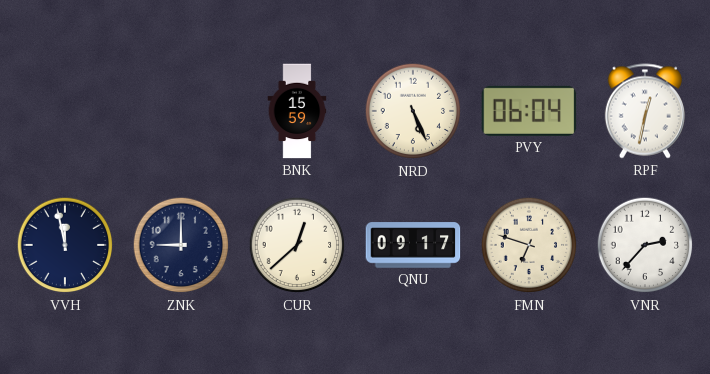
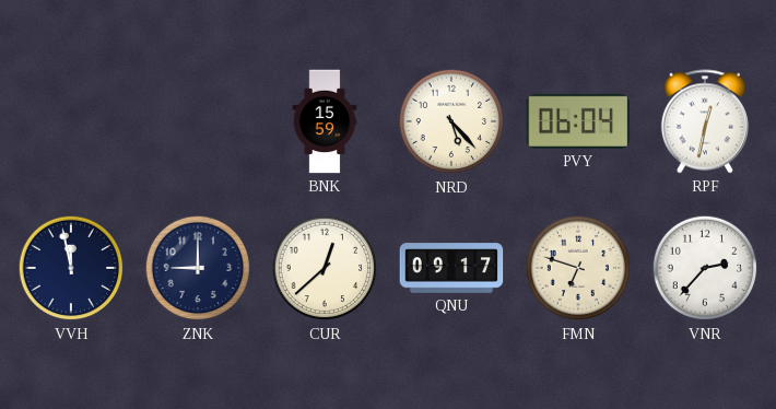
NRD: 5:26 -> 5:23 (451, 121)
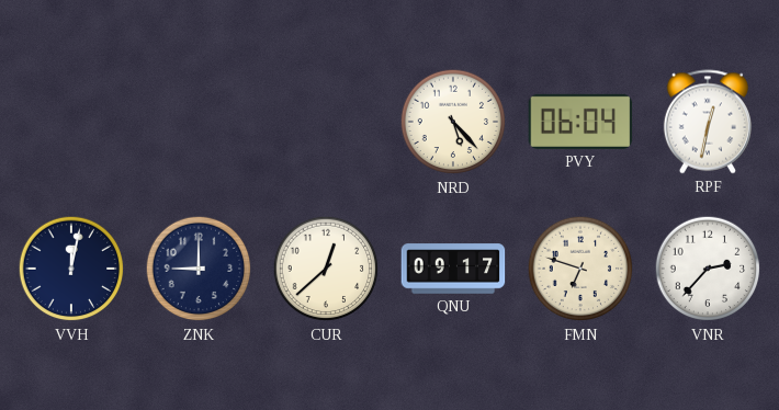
BNK: 15:59 -> none (325, 121)
VVH: 11:58 -> 12:02 (71, 269)
